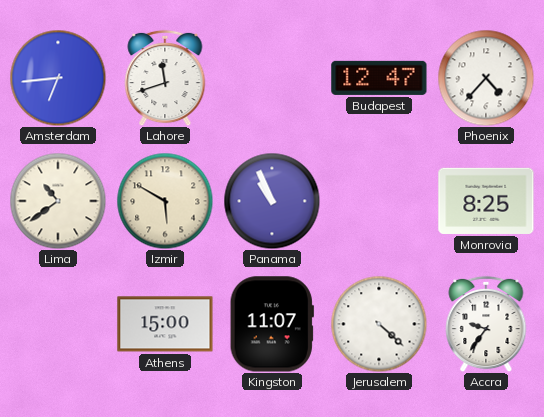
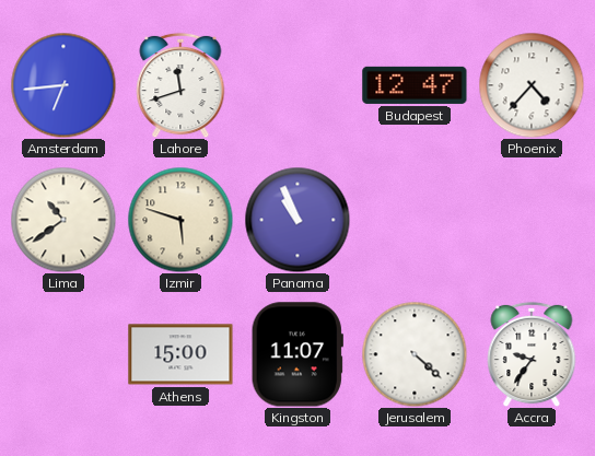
Izmir: 5:50 -> 5:48 (180, 220)
Monrovia: 8:25 -> none (486, 201)
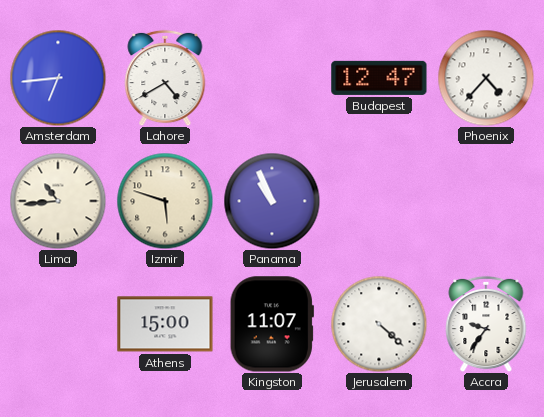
Lahore: 11:42 -> 4:40 (165, 78)
Lima: 10:39 -> 10:44 (58, 201)
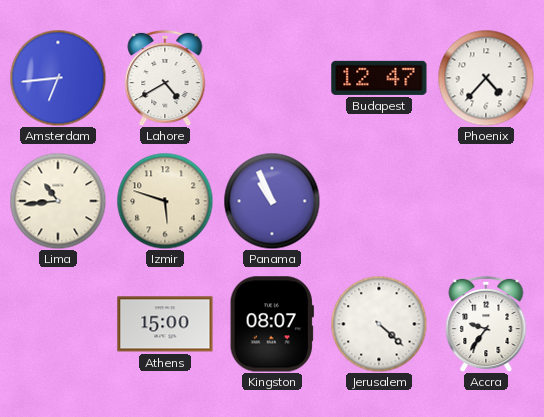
Kingston: 11:07 -> 08:07 (272, 324)
